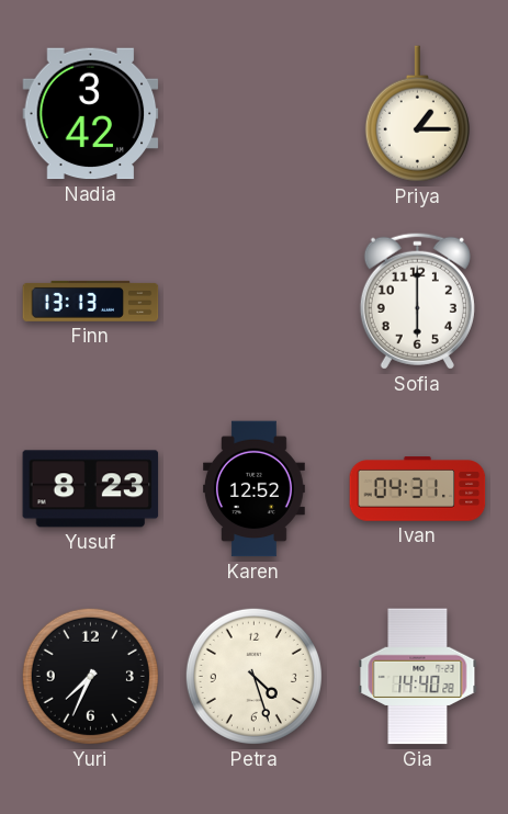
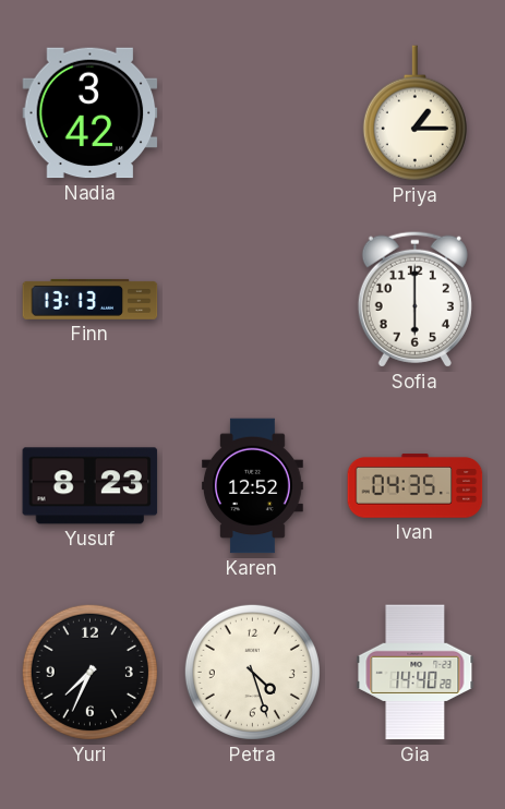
Ivan: 04:31 -> 04:35 (416, 486)
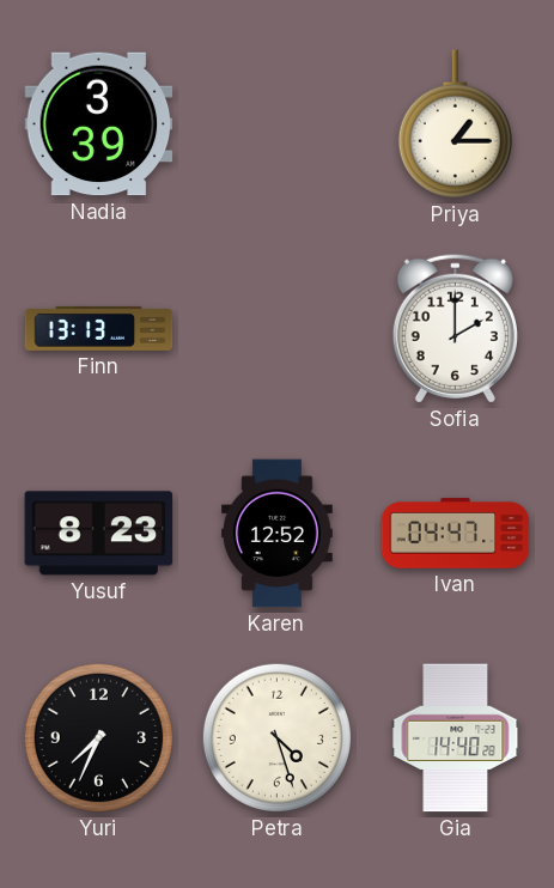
Nadia: 3:42 -> 3:39 (99, 124)
Sofia: 6:00 -> 2:00 (455, 328)
Ivan: 04:35 -> 04:47 (456, 534)
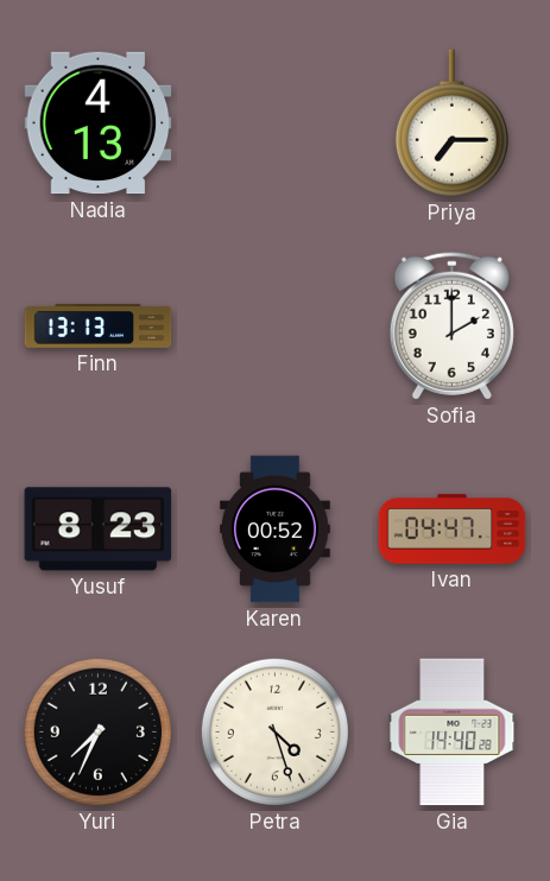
Nadia: 3:39 -> 4:13 (99, 123)
Priya: 1:15 -> 7:15 (451, 123)
Karen: 12:52 -> 00:52 (276, 530)
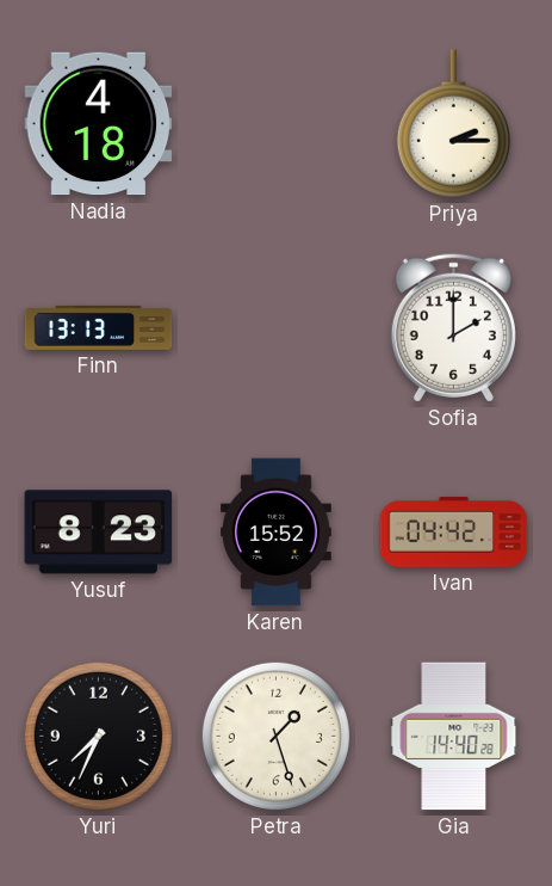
Nadia: 4:13 -> 4:18 (99, 124)
Priya: 7:15 -> 2:15 (453, 124)
Karen: 00:52 -> 15:52 (277, 533)
Ivan: 04:47 -> 04:42 (454, 533)
Petra: 4:27 -> 1:27 (275, 736)
